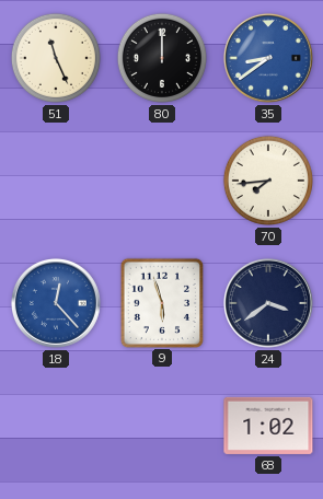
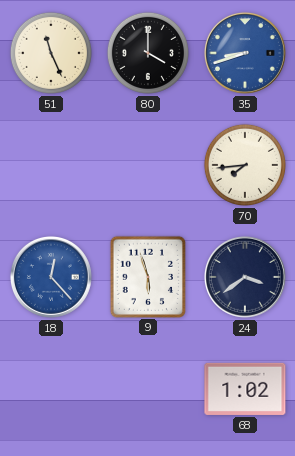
80: 12:00 -> 4:00 (148, 53)
35: 8:39 -> 8:42 (245, 53)
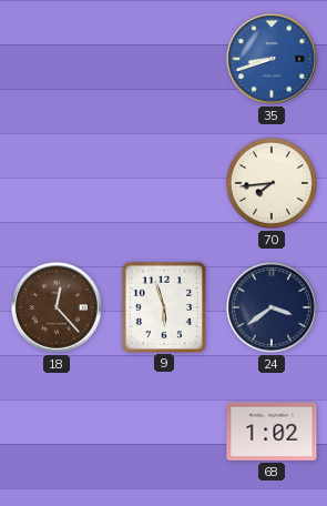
51: 11:26 -> none (51, 53)
80: 4:00 -> none (148, 53)
18 dial: blue -> brown (57, 307)
